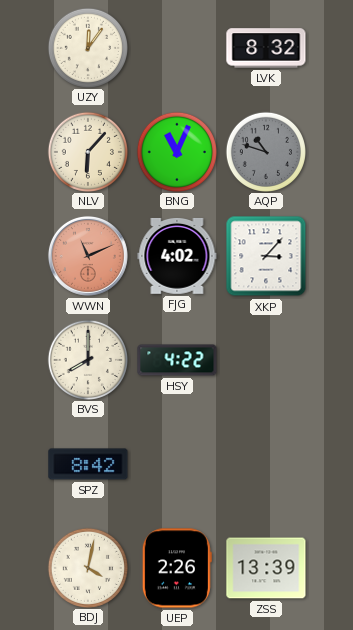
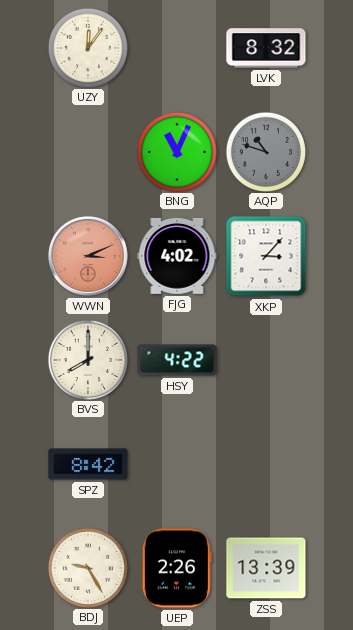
NLV: 6:07 -> none (87, 151)
WWN: 11:11 -> 3:11 (88, 256)
BDJ: 4:02 -> 9:25 (87, 567)
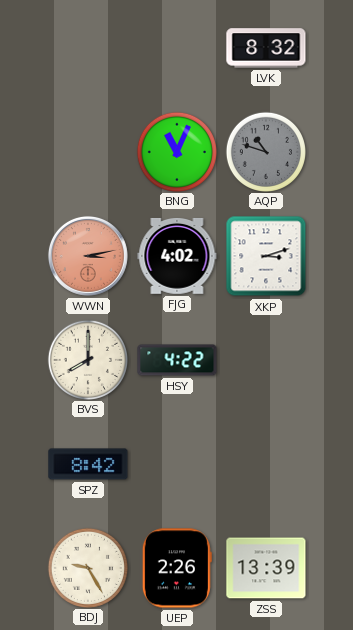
UZY: 12:06 -> none (87, 47)
WWN: 3:11 -> 3:13 (88, 256)
XKP: 3:07 -> 3:12 (266, 256)
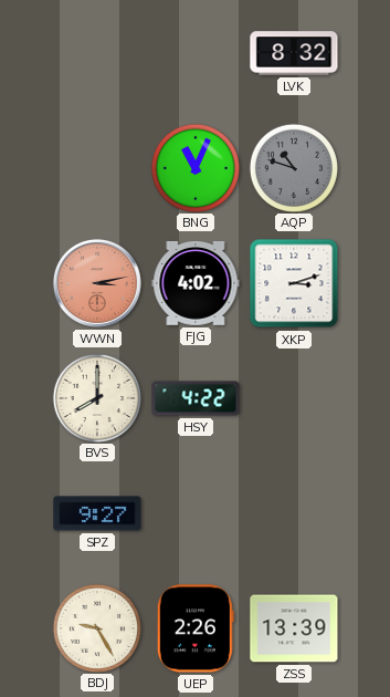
SPZ: 8:42 -> 9:27 (97, 513)
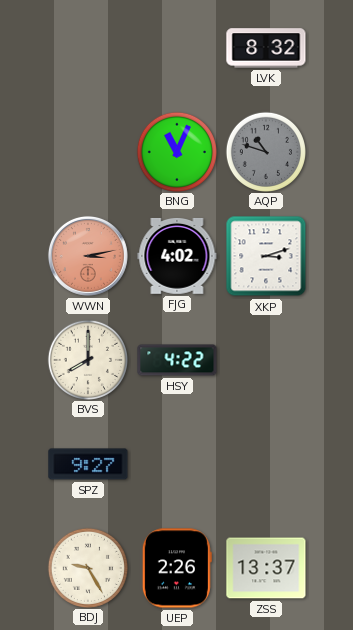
ZSS: 13:39 -> 13:37 (266, 568)
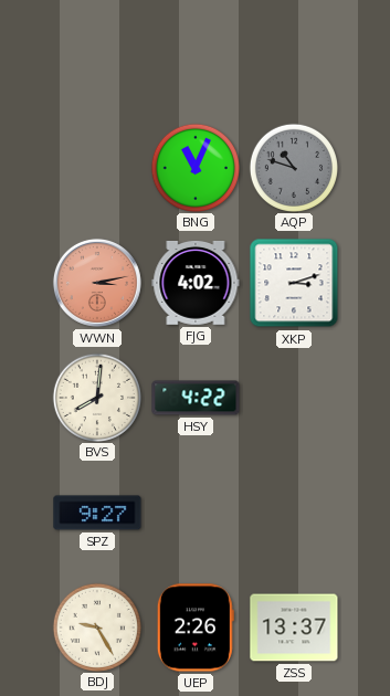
LVK: 8:32 -> none (266, 48)
BVS: 8:00 -> 8:01 (96, 397)
